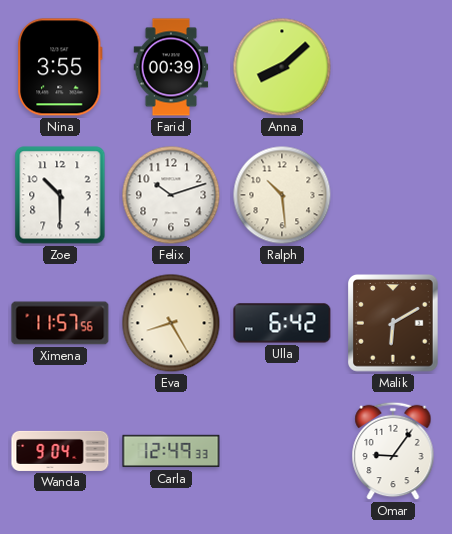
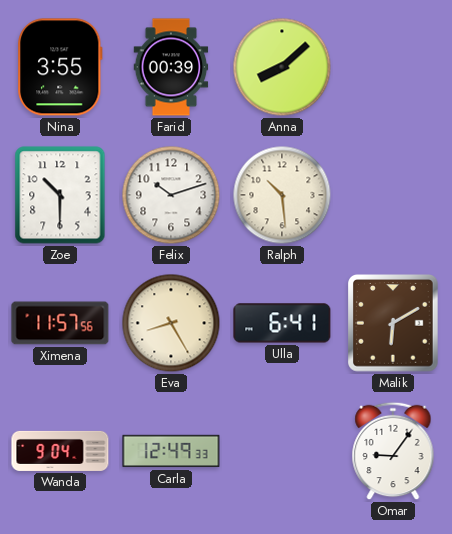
Ulla: 6:42 -> 6:41 (282, 323)
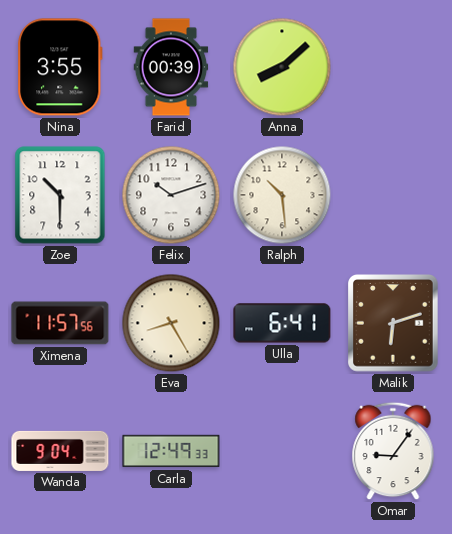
Malik: 6:10 -> 6:12 (394, 324)
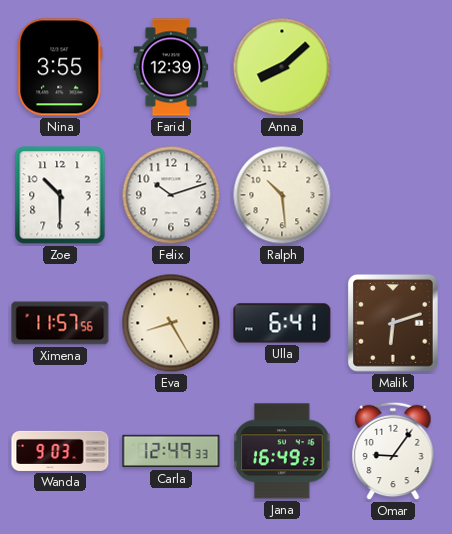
Farid: 00:39 -> 12:39 (171, 67)
Wanda: 9:04 -> 9:03 (60, 451)
Jana: none -> 16:49 (282, 451)
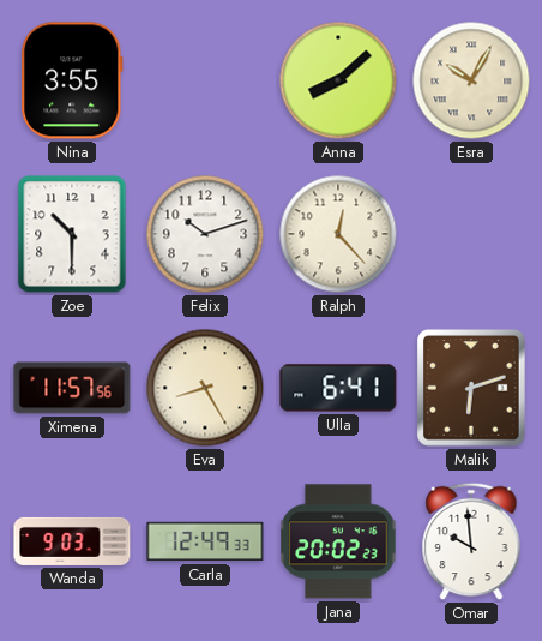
Farid: 12:39 -> none (171, 67)
Esra: none -> 10:05 (471, 80)
Ralph: 10:29 -> 12:23 (338, 234)
Jana: 16:49 -> 20:02 (338, 541)
Omar: 9:06 -> 9:59 (471, 541)
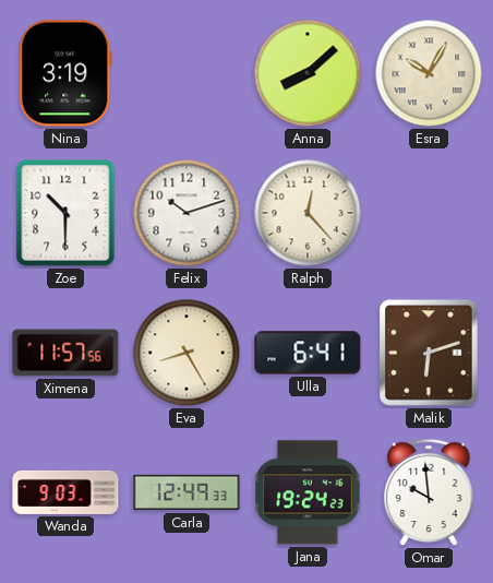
Nina: 3:55 -> 3:19 (65, 73)
Jana: 20:02 -> 19:24 (308, 492)
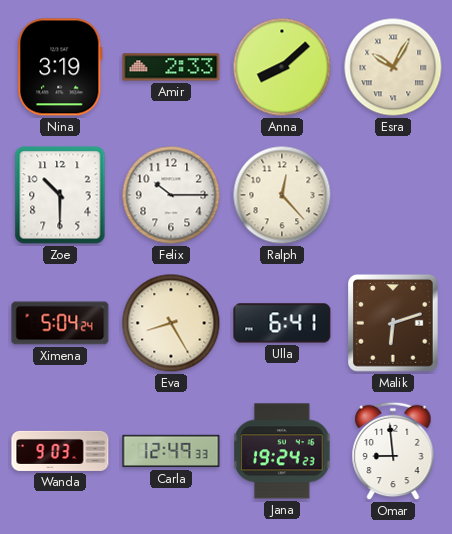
Amir: none -> 2:33 (171, 67)
Felix: 10:12 -> 10:15 (171, 195)
Ximena: 11:57 -> 5:04 (60, 323)
Omar: 9:59 -> 8:59 (393, 451)
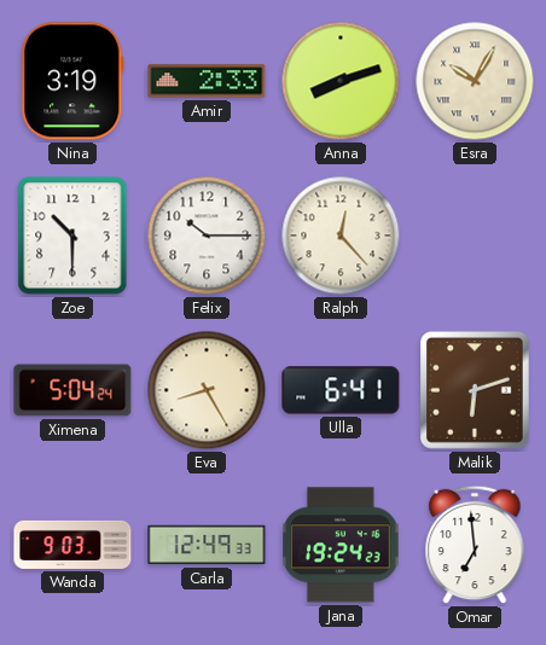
Anna: 8:08 -> 8:12 (341, 81)
Omar: 8:59 -> 6:59 (475, 545)
